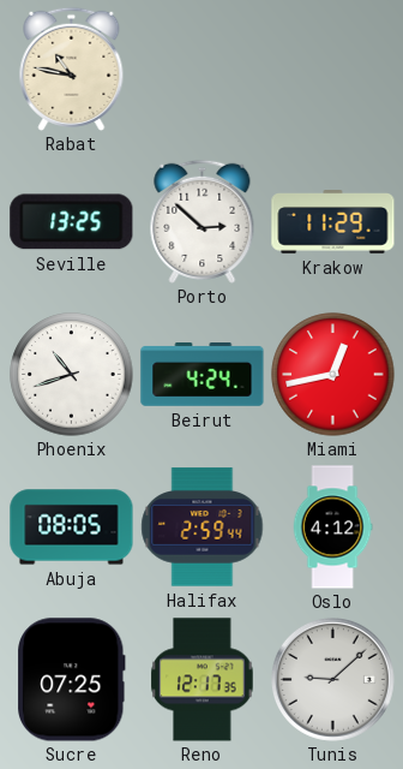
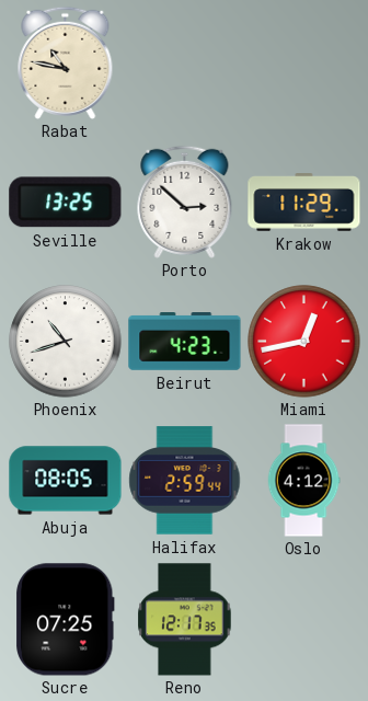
Beirut: 4:24 -> 4:23 (185, 342)
Tunis: 9:08 -> none (332, 679)
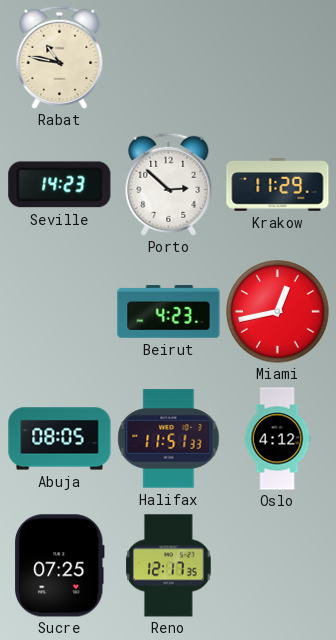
Seville: 13:25 -> 14:23 (60, 185)
Phoenix: 10:42 -> none (66, 342)
Halifax: 2:59 -> 11:51 (169, 439)
